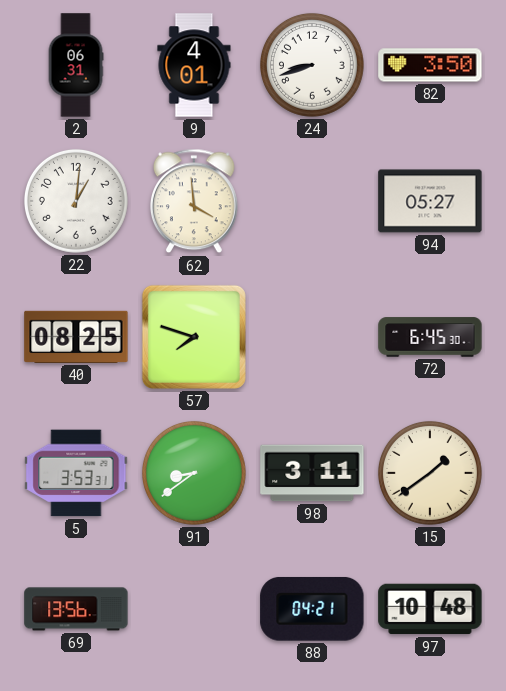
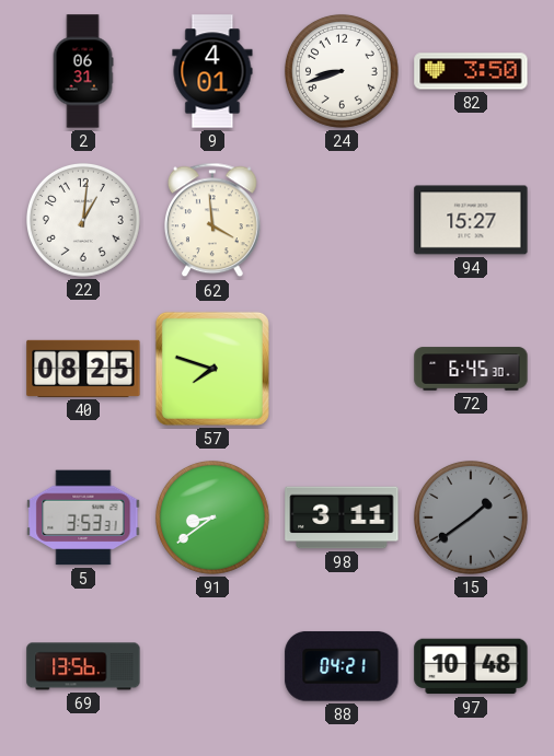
94: 05:27 -> 15:27 (471, 220)
15 dial: cream -> grey (471, 517)
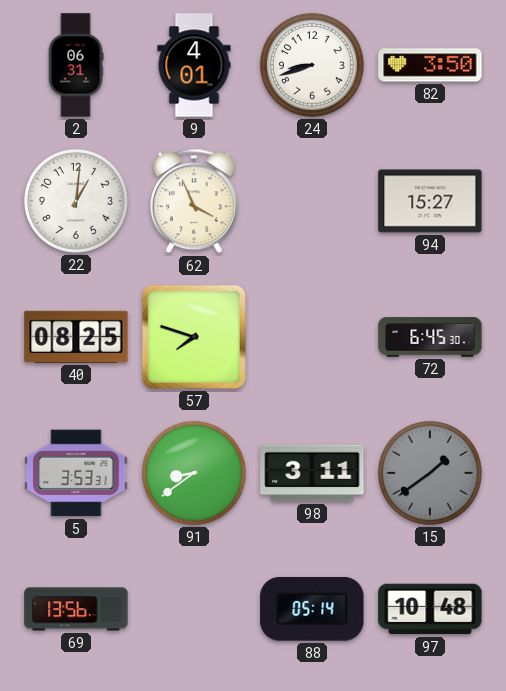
62: 3:59 -> 3:56 (194, 201)
88: 04:21 -> 05:14 (312, 609)
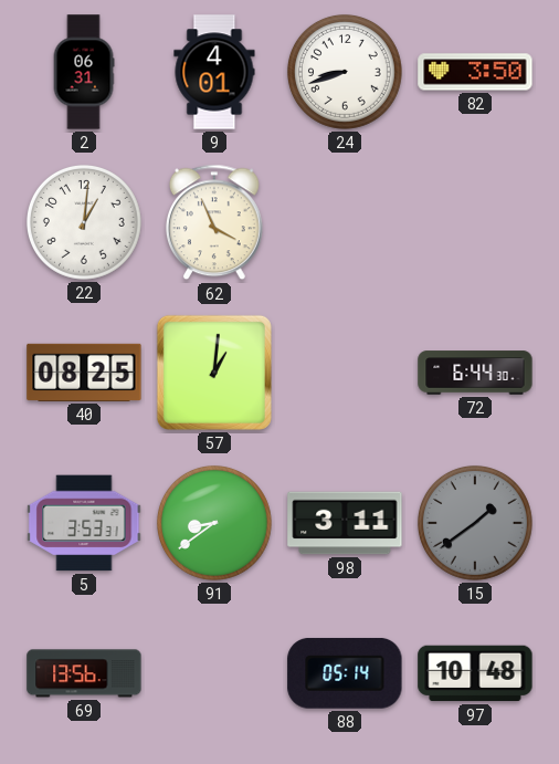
94: 15:27 -> none (430, 201)
57: 7:48 -> 1:01 (214, 373)
72: 6:45 -> 6:44 (475, 373)
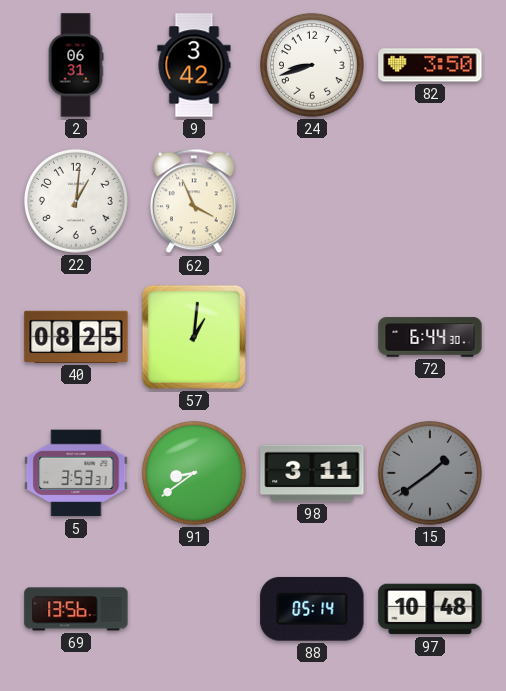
9: 4:01 -> 3:42 (194, 65)
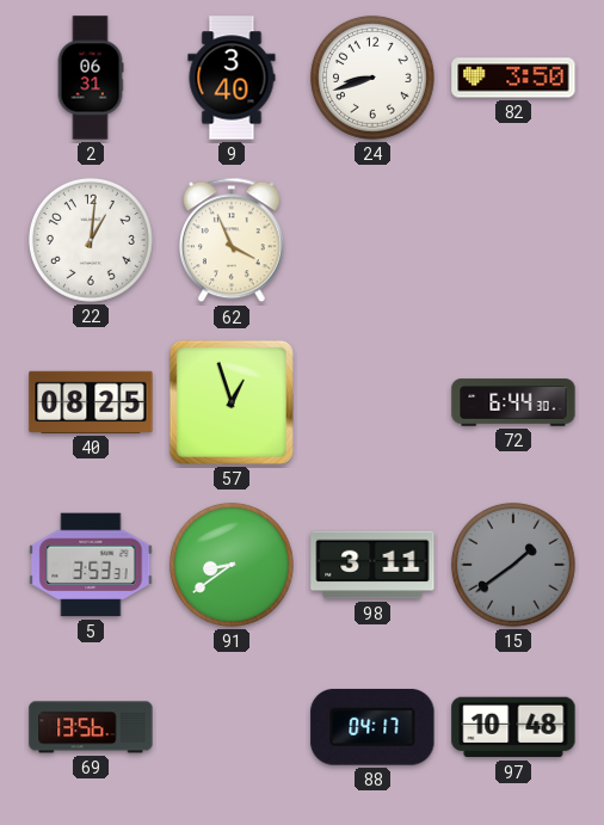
9: 3:42 -> 3:40 (232, 78)
57: 1:01 -> 12:57 (232, 402)
88: 05:14 -> 04:17 (372, 727)
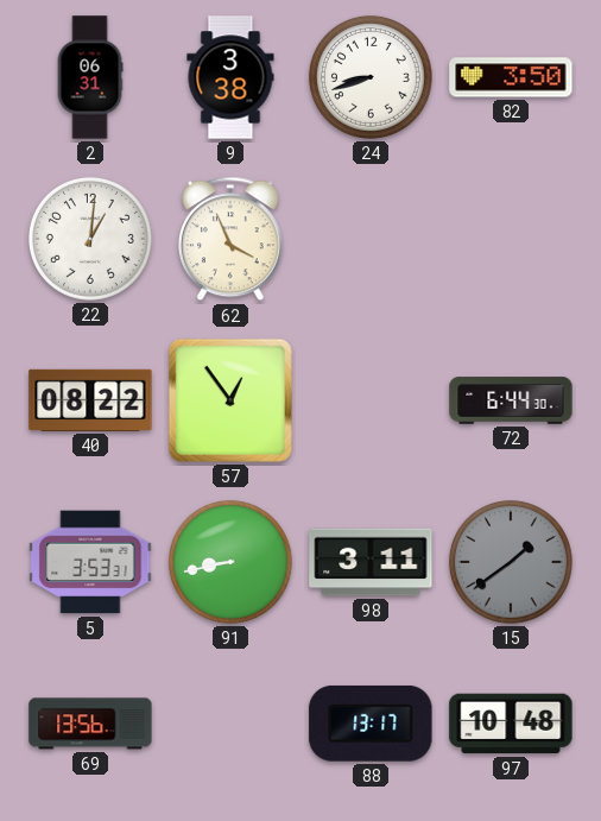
9: 3:40 -> 3:38 (230, 77)
40: 08:25 -> 08:22 (90, 400)
57: 12:57 -> 12:54 (230, 400)
91: 8:39 -> 8:43 (230, 562)
88: 04:17 -> 13:17 (371, 724)
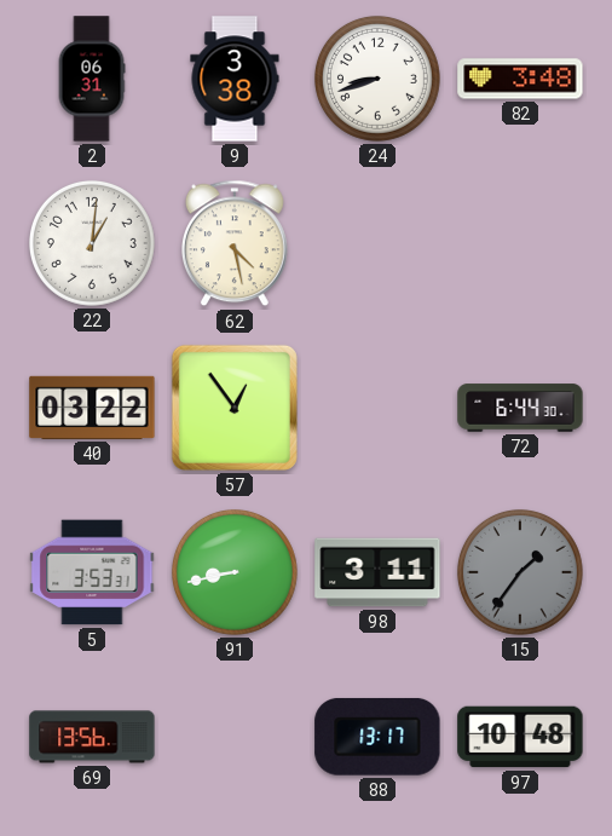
82: 3:50 -> 3:48 (520, 79)
62: 3:56 -> 4:28 (235, 243)
40: 08:22 -> 03:22 (92, 408)
15: 1:39 -> 1:36 (520, 572)
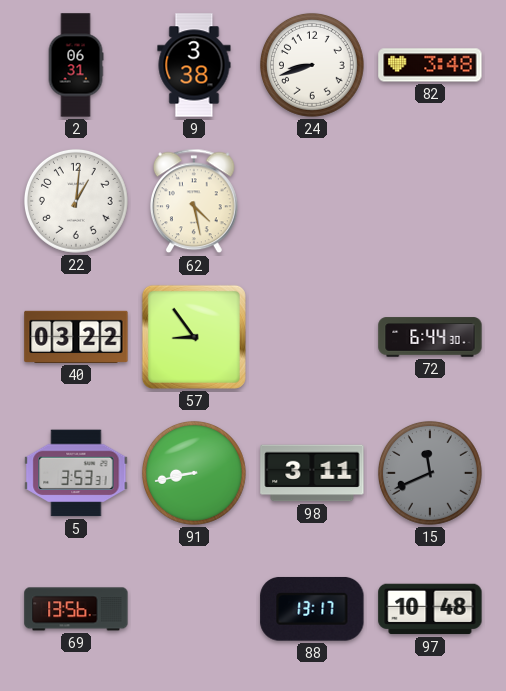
57: 12:54 -> 8:54 (194, 337)
15: 1:36 -> 11:41 (430, 473)
